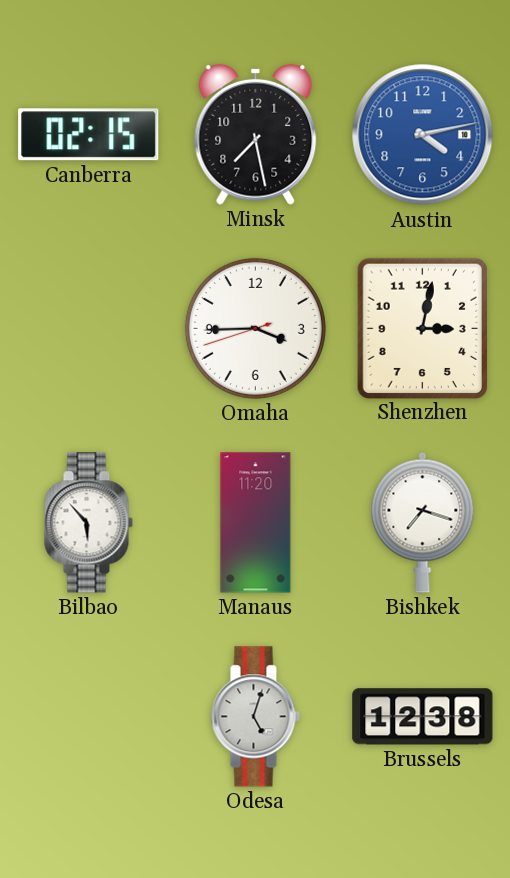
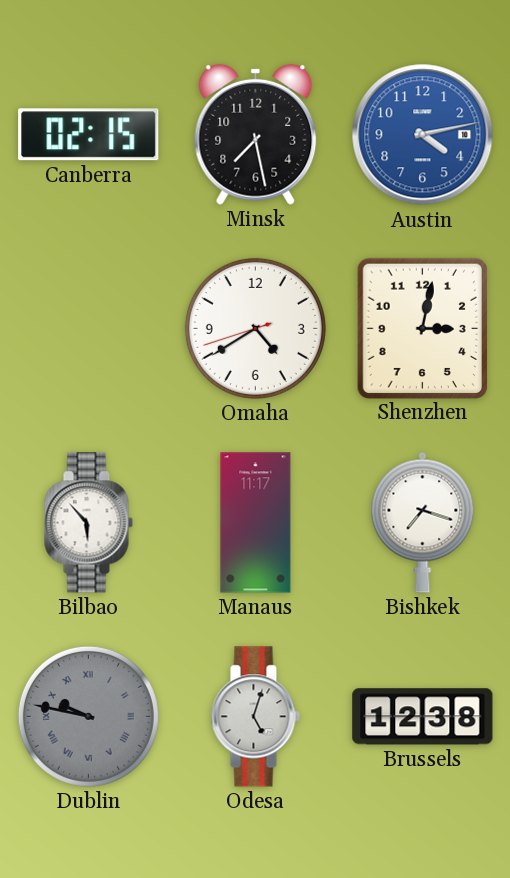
Omaha: 3:44 -> 4:39 (255, 328)
Manaus: 11:20 -> 11:17 (256, 523)
Dublin: none -> 9:47 (88, 716)
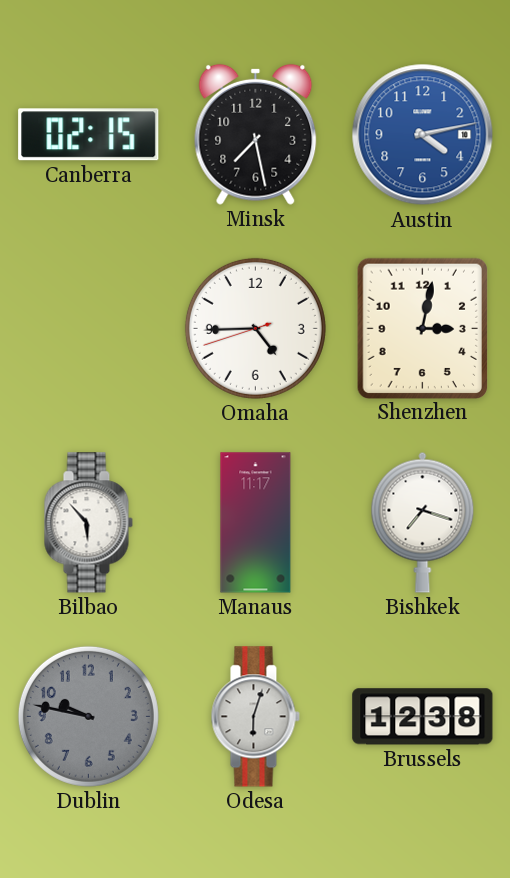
Omaha: 4:39 -> 4:44 (255, 328)
Dublin numerals: Roman -> Arabic (88, 716)
Odesa: 5:03 -> 6:03 (255, 717)
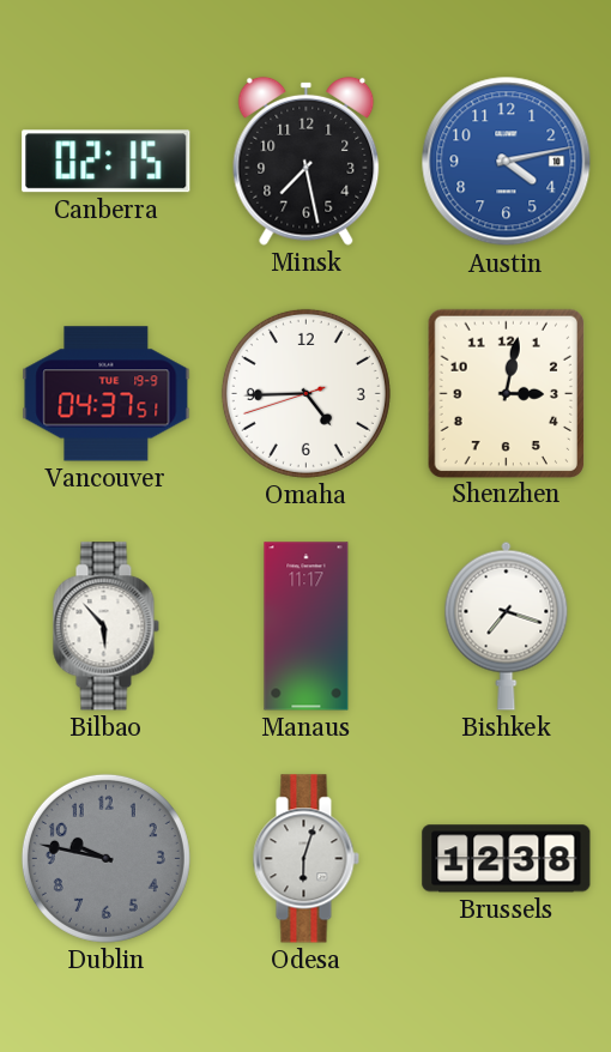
Vancouver: none -> 04:37 (107, 394)
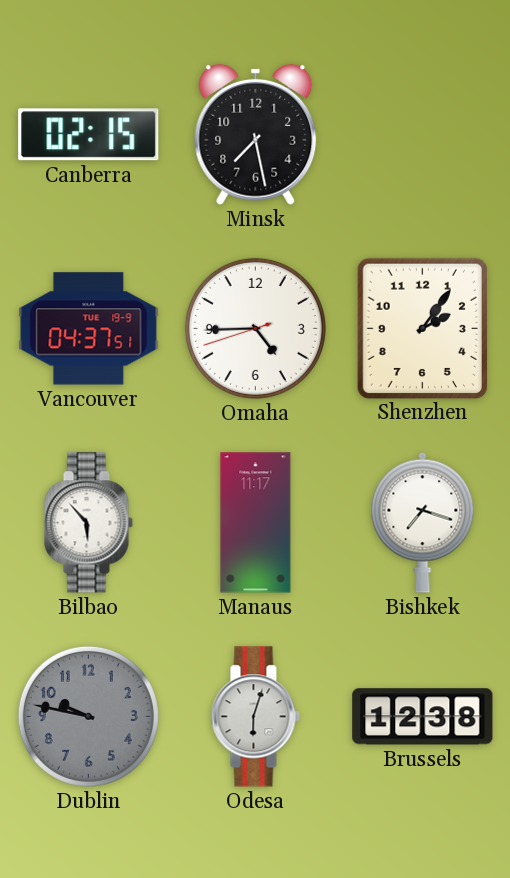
Austin: 4:13 -> none (507, 162)
Shenzhen: 3:02 -> 2:06 (422, 328)
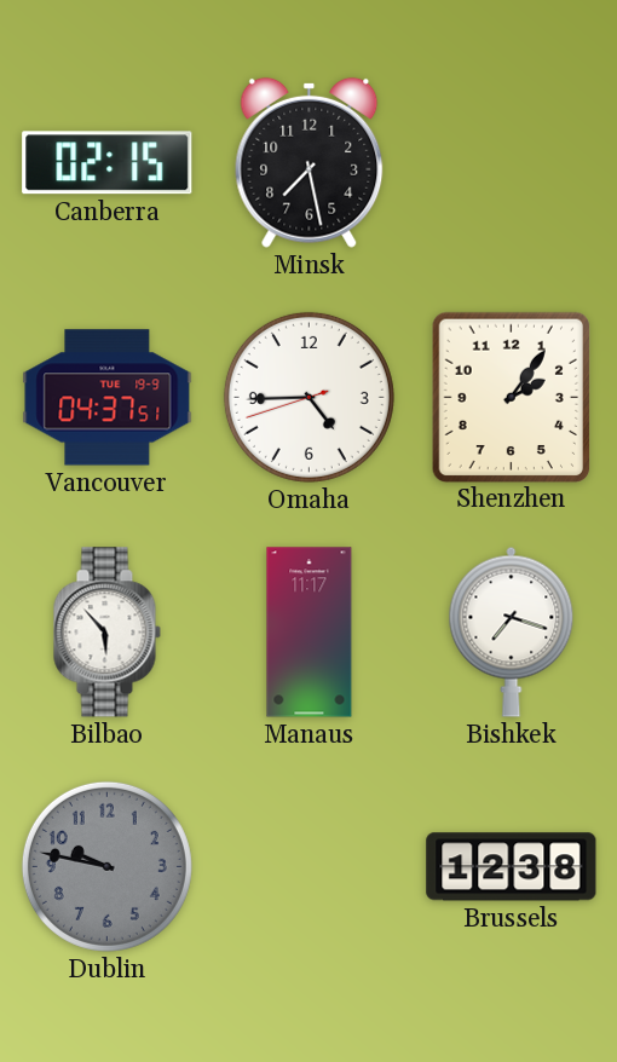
Odesa: 6:03 -> none (255, 717)
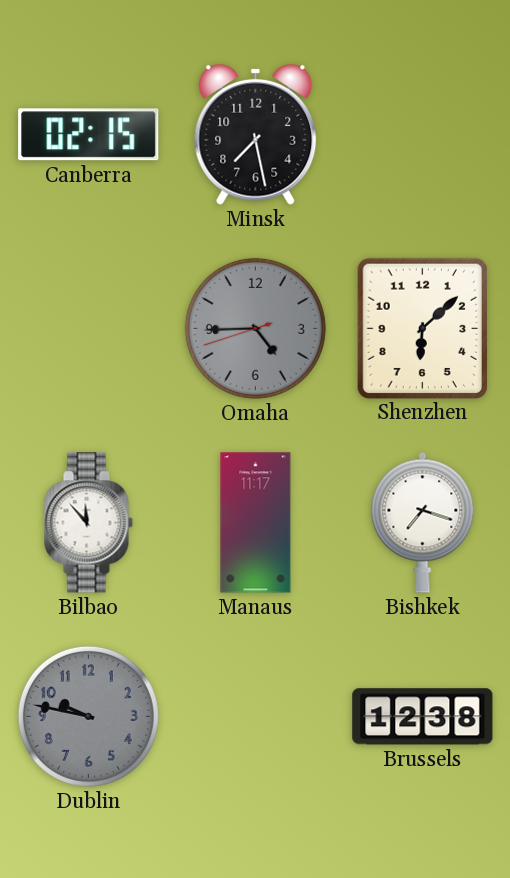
Vancouver: 04:37 -> none (108, 398)
Omaha dial: white -> grey (255, 328)
Shenzhen: 2:06 -> 6:08 (422, 328)
Bilbao: 5:53 -> 11:53 (88, 523)
